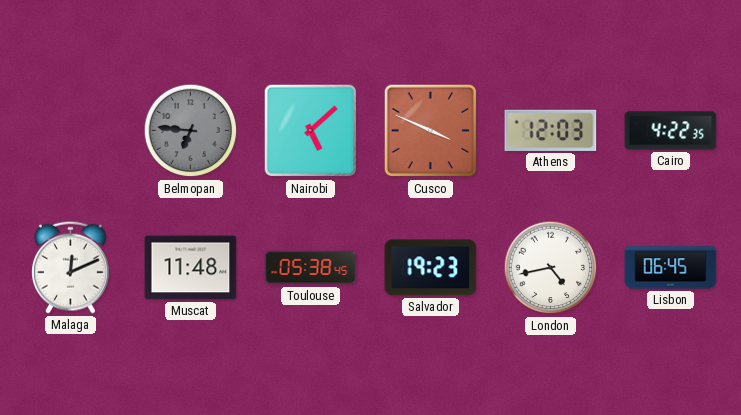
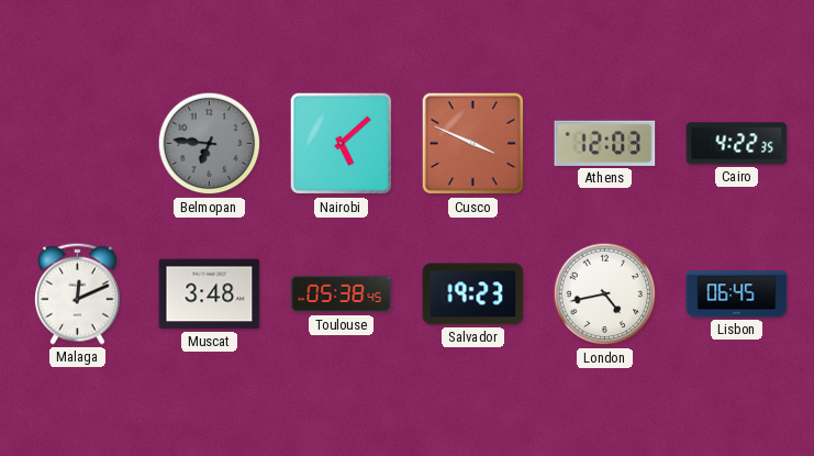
Muscat: 11:48 -> 3:48 (210, 294)
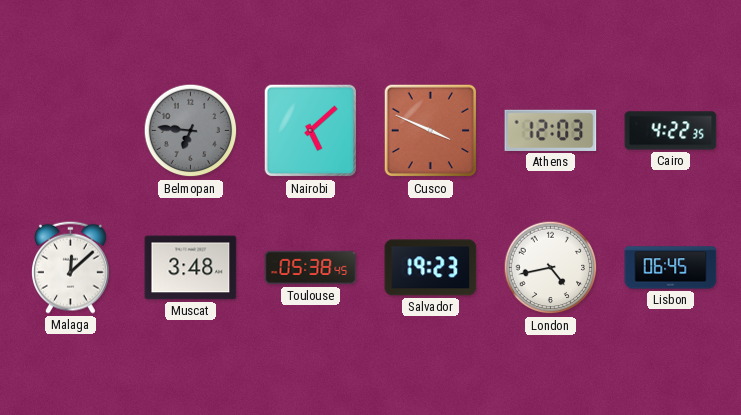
Malaga: 12:11 -> 12:08 (71, 267)
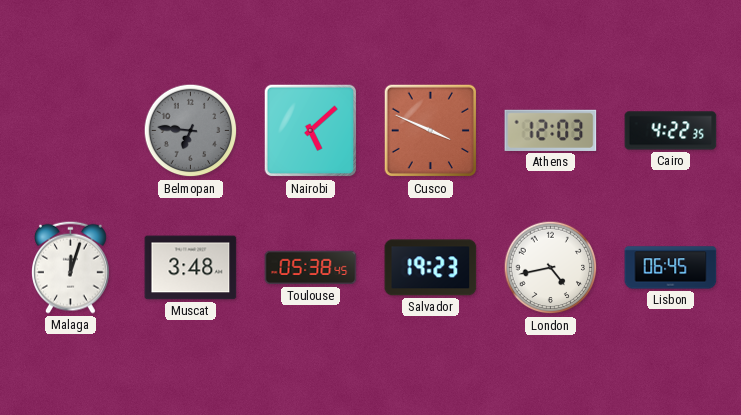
Malaga: 12:08 -> 12:03 (71, 267)
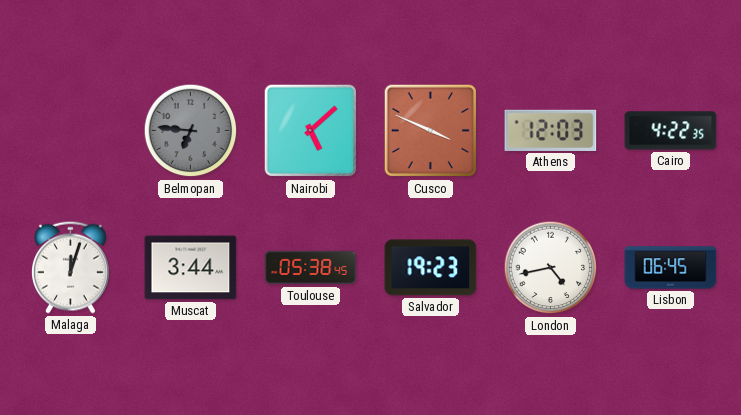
Muscat: 3:48 -> 3:44 (191, 268)
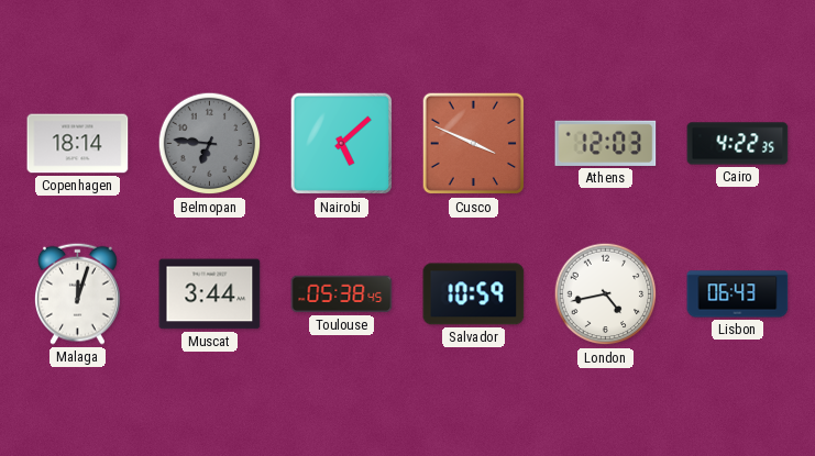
Copenhagen: none -> 18:14 (78, 144)
Salvador: 19:23 -> 10:59 (474, 294)
Lisbon: 06:45 -> 06:43 (738, 294)
